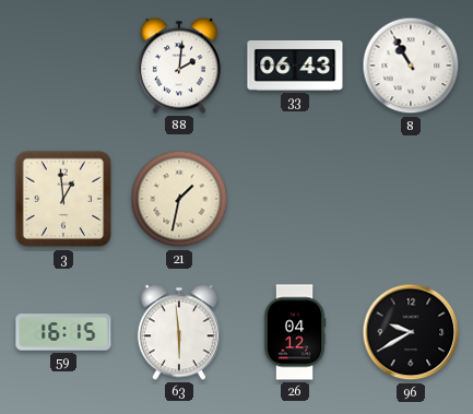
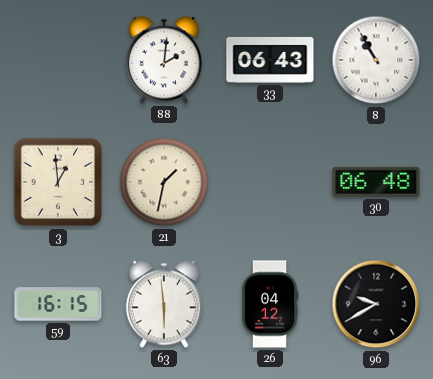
30: none -> 06:48 (376, 182)
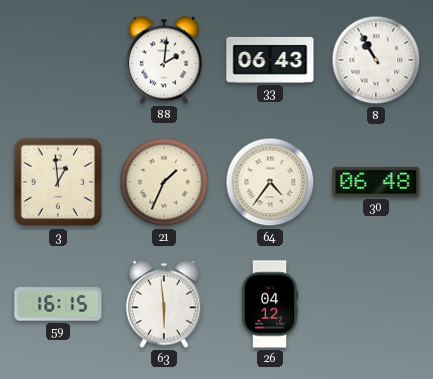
21: 1:32 -> 1:34 (164, 182)
64: none -> 4:36 (270, 182)
96: 9:40 -> none (376, 304)
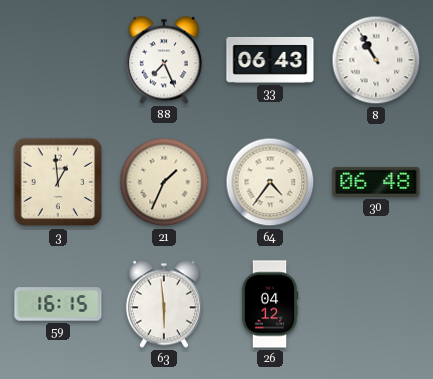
88: 2:01 -> 7:26 (164, 60)
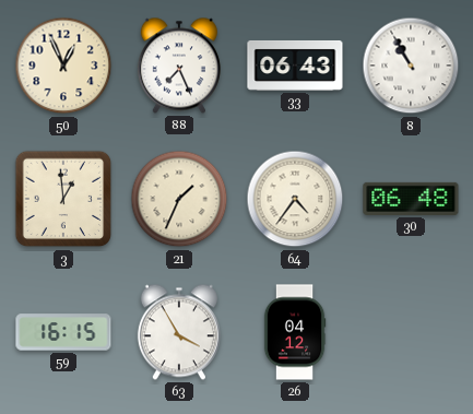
50: none -> 12:56 (63, 66)
63: 5:59 -> 3:55 (179, 332)
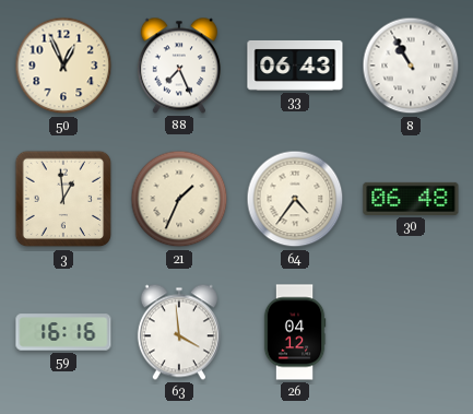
59: 16:15 -> 16:16 (63, 332)
63: 3:55 -> 3:59 (179, 332)
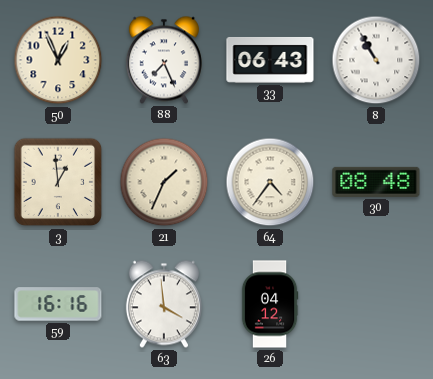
30: 06:48 -> 08:48 (376, 182)
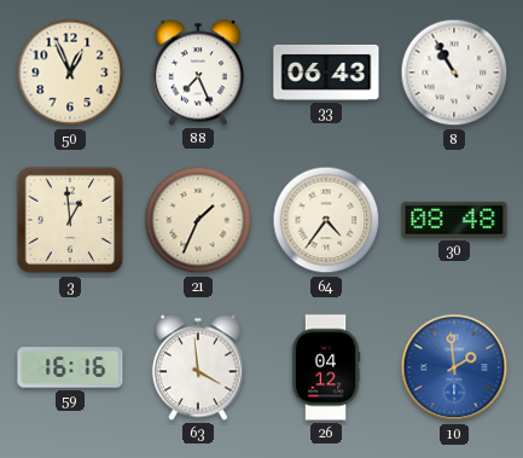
10: none -> 1:59 (454, 367)
